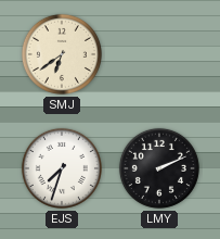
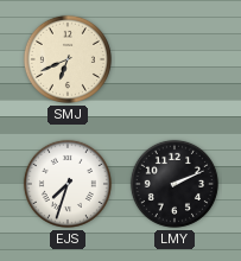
SMJ: 6:39 -> 6:41 (68, 59)
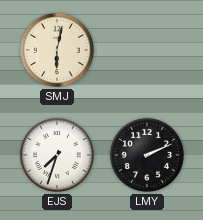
SMJ: 6:41 -> 6:02 (57, 50)
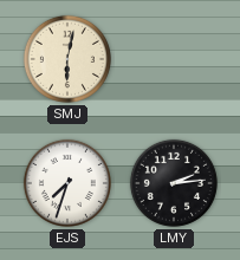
LMY: 2:11 -> 2:14 (174, 183)
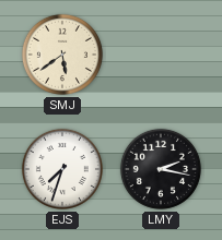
SMJ: 6:02 -> 5:39 (62, 55)
LMY: 2:14 -> 2:17 (161, 169)
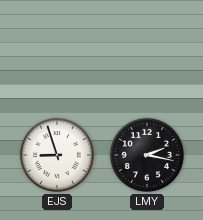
SMJ: 5:39 -> none (62, 55)
EJS: 7:33 -> 8:57 (57, 155)
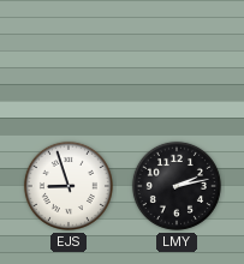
LMY: 2:17 -> 2:13 (177, 186)
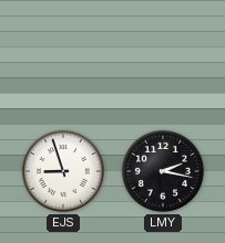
LMY: 2:13 -> 2:17 (163, 171)
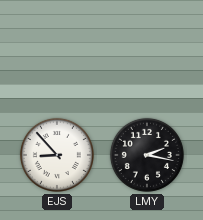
EJS: 8:57 -> 8:53 (57, 155)
